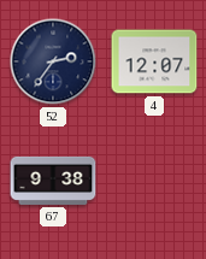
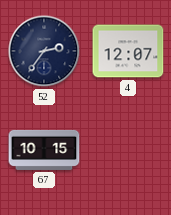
67: 9:38 -> 10:15 (44, 150)
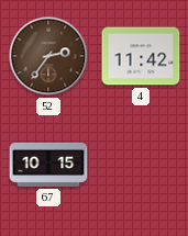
52 dial: navy -> brown (48, 56)
4: 12:07 -> 11:42 (141, 56)
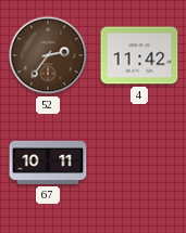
67: 10:15 -> 10:11 (48, 163)
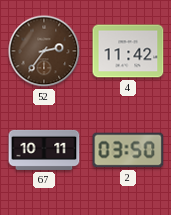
2: none -> 03:50 (128, 150)
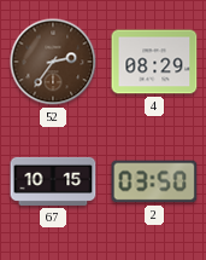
4: 11:42 -> 08:29 (154, 62)
67: 10:11 -> 10:15 (53, 181)
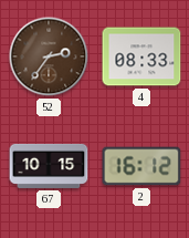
4: 08:29 -> 08:33 (141, 56)
2: 03:50 -> 16:12 (141, 166)
